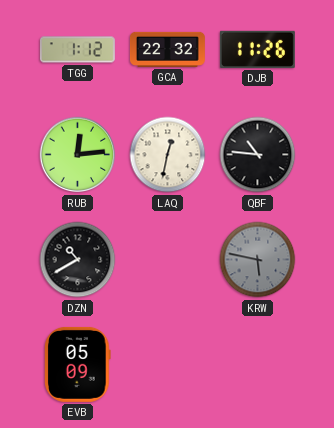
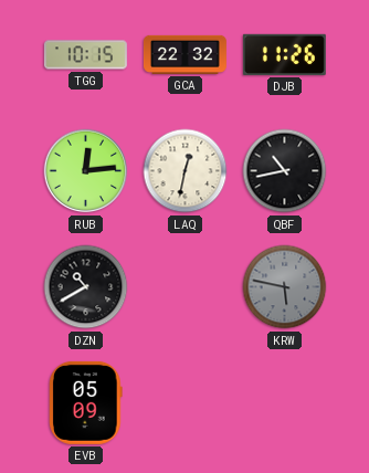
TGG: 1:12 -> 10:15 (85, 55)
QBF: 10:46 -> 10:43 (285, 171)
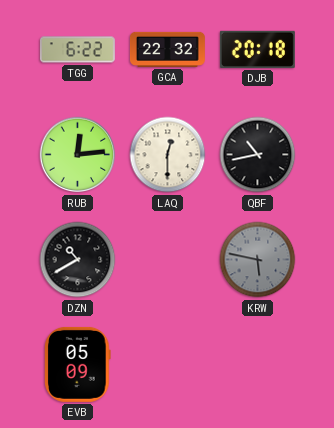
TGG: 10:15 -> 6:22 (77, 50)
DJB: 11:26 -> 20:18 (257, 49)
LAQ: 12:32 -> 12:30 (168, 155)
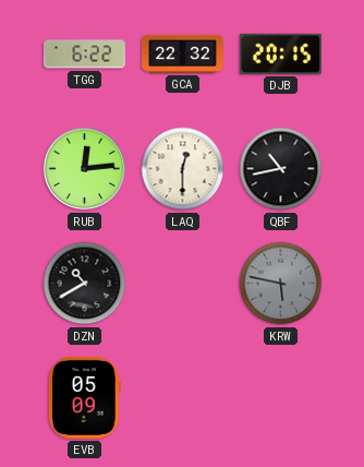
DJB: 20:18 -> 20:15 (280, 53)
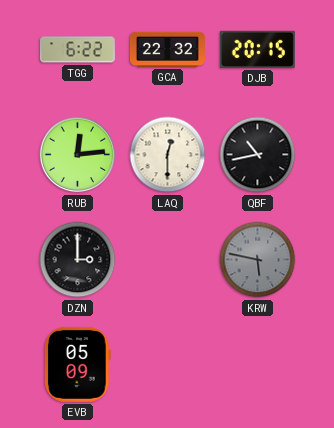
DZN: 10:40 -> 3:00 (78, 260)
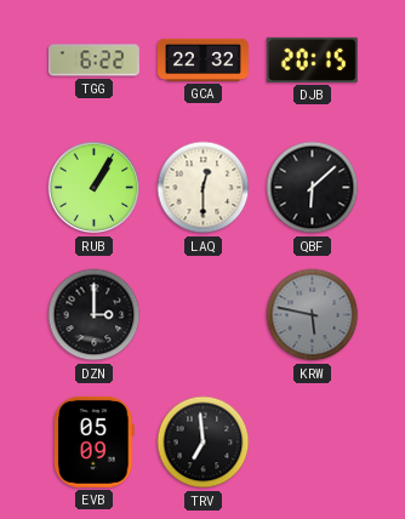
RUB: 12:14 -> 1:05 (95, 188)
QBF: 10:43 -> 6:08 (313, 188)
TRV: none -> 6:59 (204, 443)
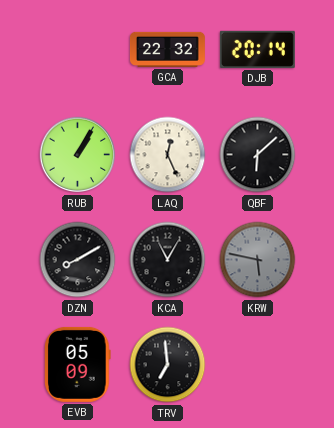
TGG: 6:22 -> none (93, 61)
DJB: 20:15 -> 20:14 (257, 49)
LAQ: 12:30 -> 12:26 (168, 155)
DZN: 3:00 -> 8:10 (78, 260)
KCA: none -> 11:05 (168, 260)
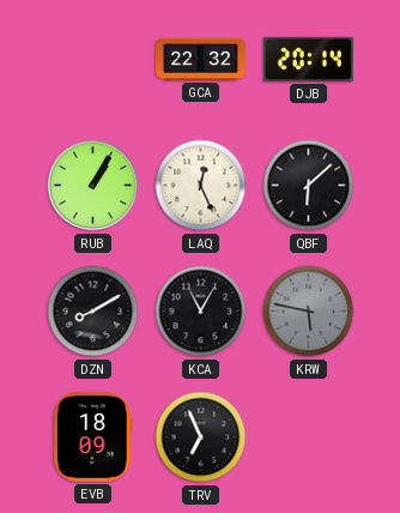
EVB: 05:09 -> 18:09 (93, 436)
TRV: 6:59 -> 6:56 (201, 437)
